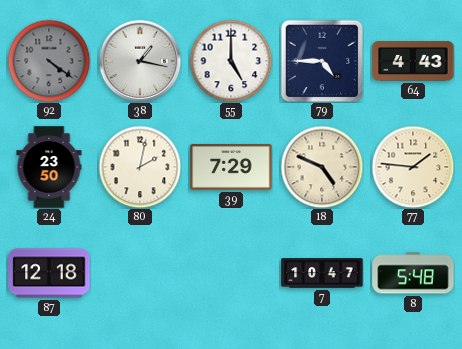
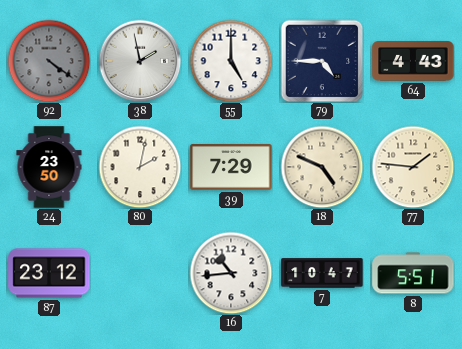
38: 1:17 -> 1:58 (140, 61)
87: 12:18 -> 23:12 (49, 273)
16: none -> 10:44 (231, 273)
8: 5:48 -> 5:51 (413, 273)
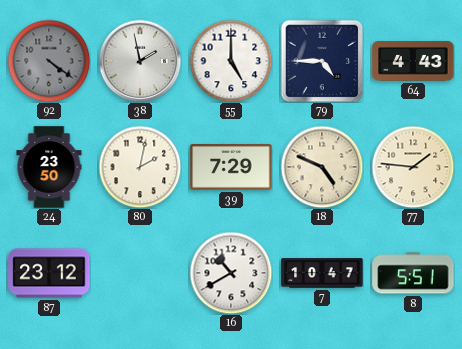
16: 10:44 -> 10:40 (231, 273)
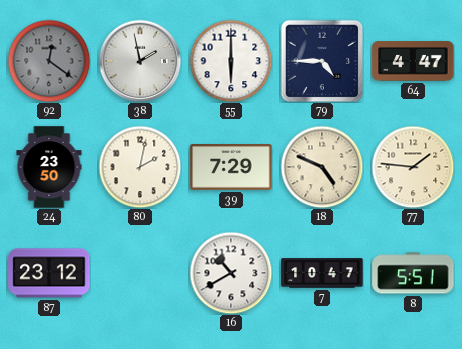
92: 4:21 -> 12:21 (49, 61)
55: 5:00 -> 6:00 (231, 61)
64: 4:43 -> 4:47 (413, 61)
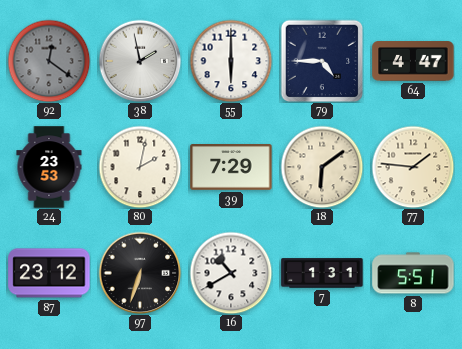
24: 23:50 -> 23:53 (49, 167)
18: 4:49 -> 6:09 (322, 167)
97: none -> 6:33 (140, 273)
7: 10:47 -> 1:31 (322, 273)
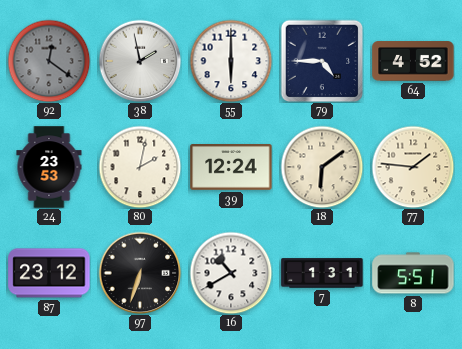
64: 4:47 -> 4:52 (413, 61)
39: 7:29 -> 12:24 (231, 168)
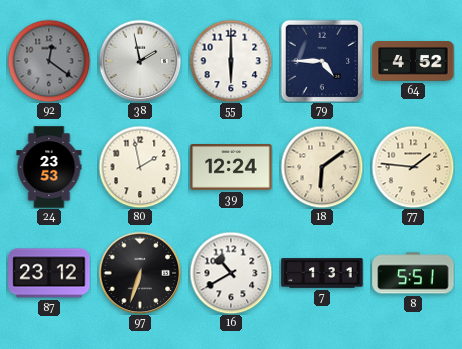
80: 2:02 -> 1:58 (140, 167)
